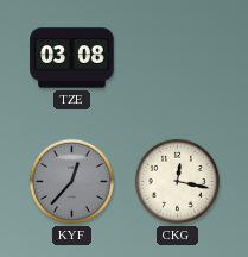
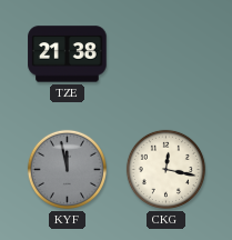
TZE: 03:08 -> 21:38 (68, 54)
KYF: 12:37 -> 11:58 (67, 169)
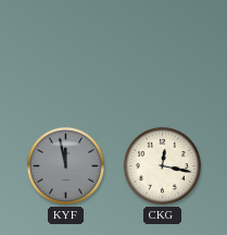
TZE: 21:38 -> none (68, 54)
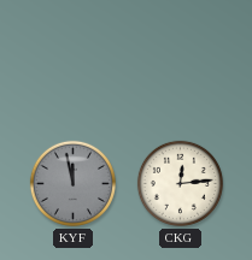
CKG: 12:17 -> 12:14 (180, 183)
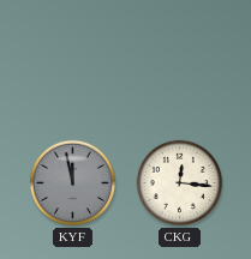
CKG: 12:14 -> 12:16 (179, 182)
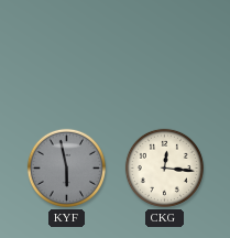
KYF: 11:58 -> 5:58 (66, 167)
